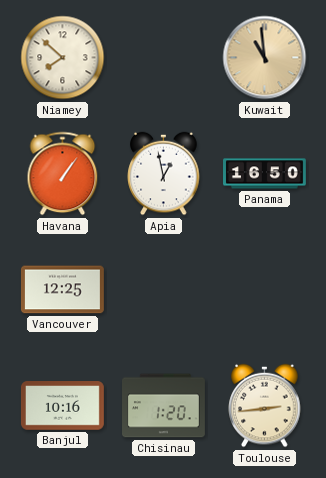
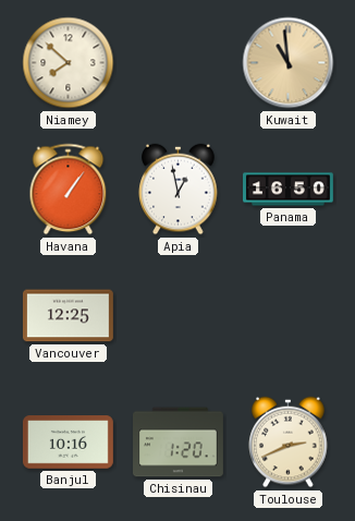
Toulouse: 2:44 -> 2:41 (289, 443)
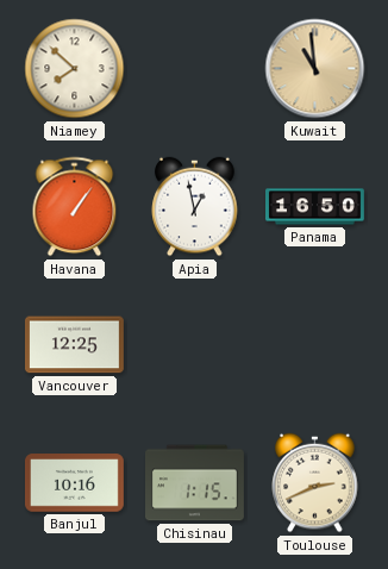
Chisinau: 1:20 -> 1:15 (195, 483)
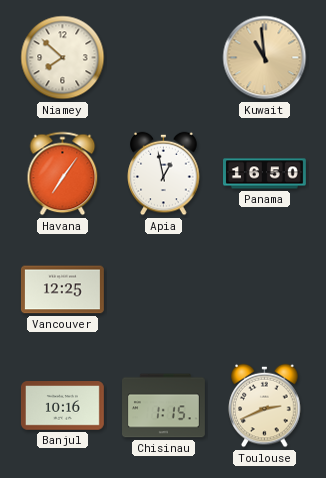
Havana: 1:06 -> 7:06 (63, 174)
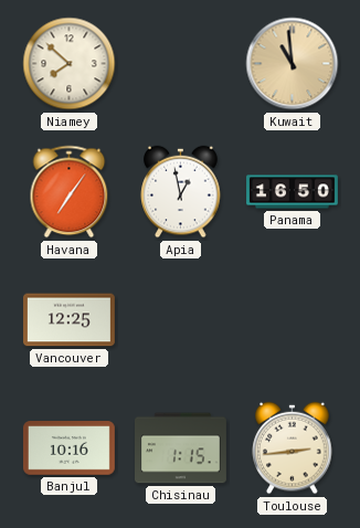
Toulouse: 2:41 -> 2:44 (293, 448)
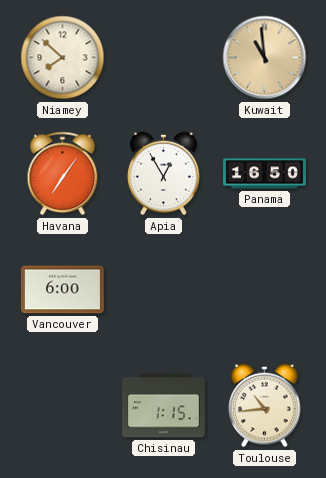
Apia: 12:58 -> 12:55 (164, 174)
Vancouver: 12:25 -> 6:00 (62, 290)
Banjul: 10:16 -> none (68, 448)
Toulouse: 2:44 -> 10:44 (265, 406)
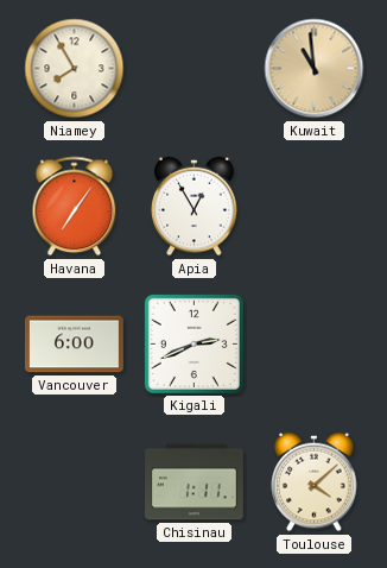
Niamey: 7:52 -> 7:55 (75, 69)
Panama: 16:50 -> none (265, 174)
Kigali: none -> 2:41 (193, 343)
Chisinau: 1:15 -> 1:11 (195, 482)
Toulouse: 10:44 -> 4:08 (315, 482)
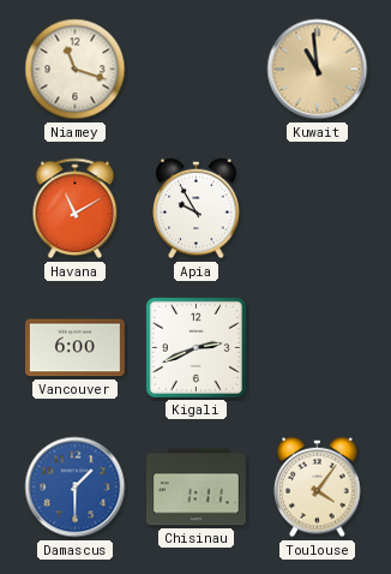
Niamey: 7:55 -> 11:18 (76, 70)
Havana: 7:06 -> 11:10 (76, 209)
Apia: 12:55 -> 9:55 (197, 209)
Damascus: none -> 1:30 (76, 488)
Toulouse: 4:08 -> 4:06 (318, 488)
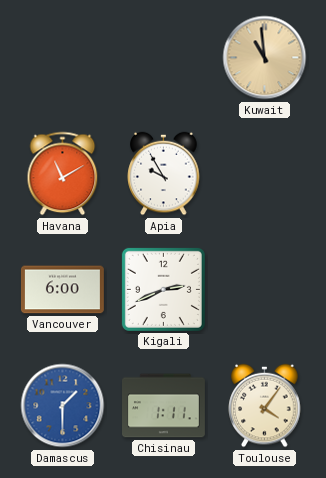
Niamey: 11:18 -> none (76, 70)
